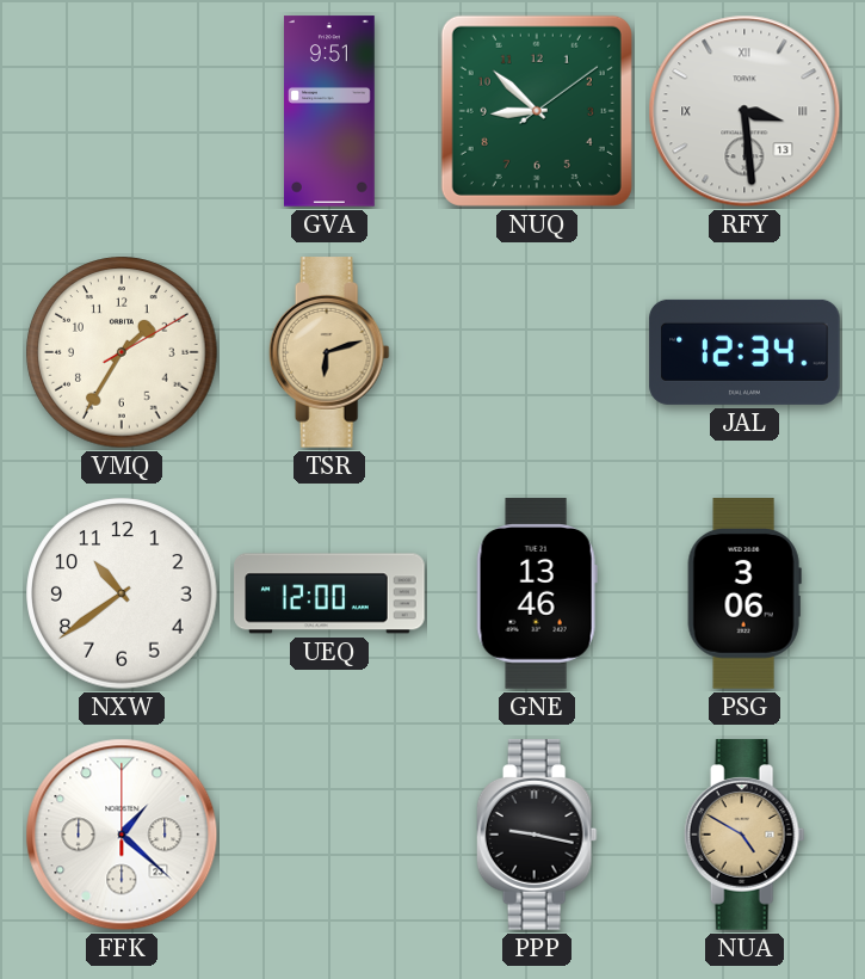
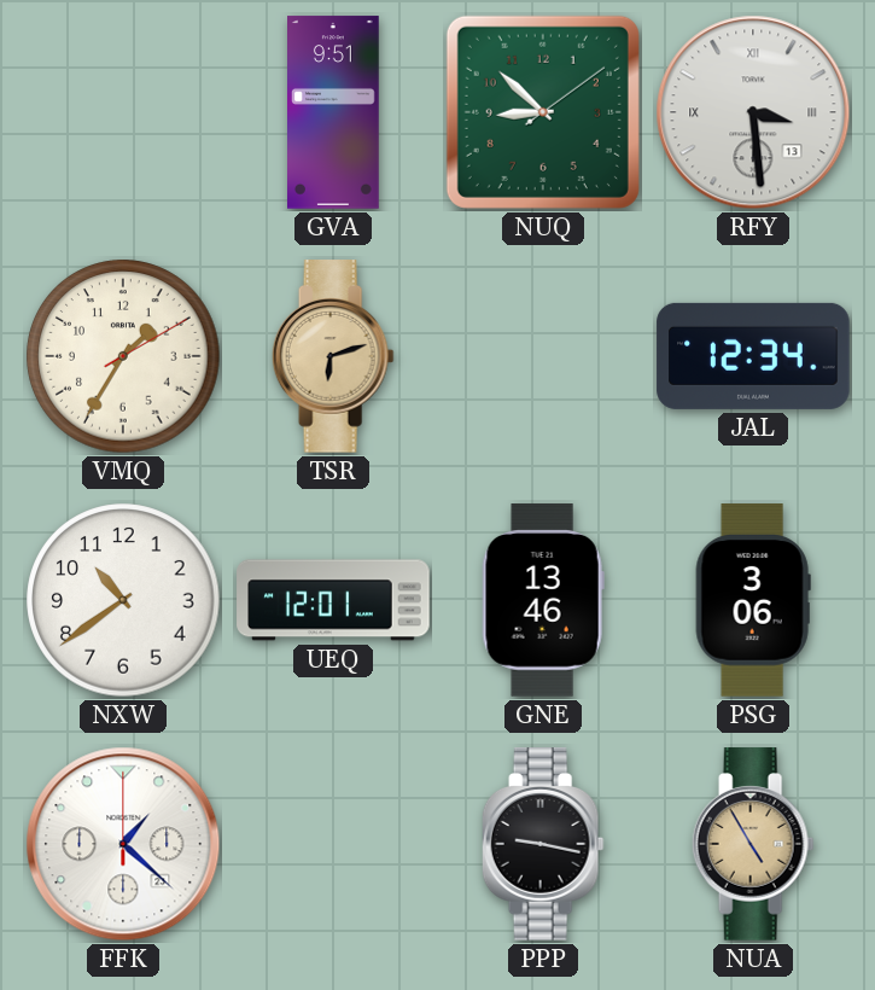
UEQ: 12:00 -> 12:01 (333, 600)
NUA: 4:50 -> 4:55 (753, 844)
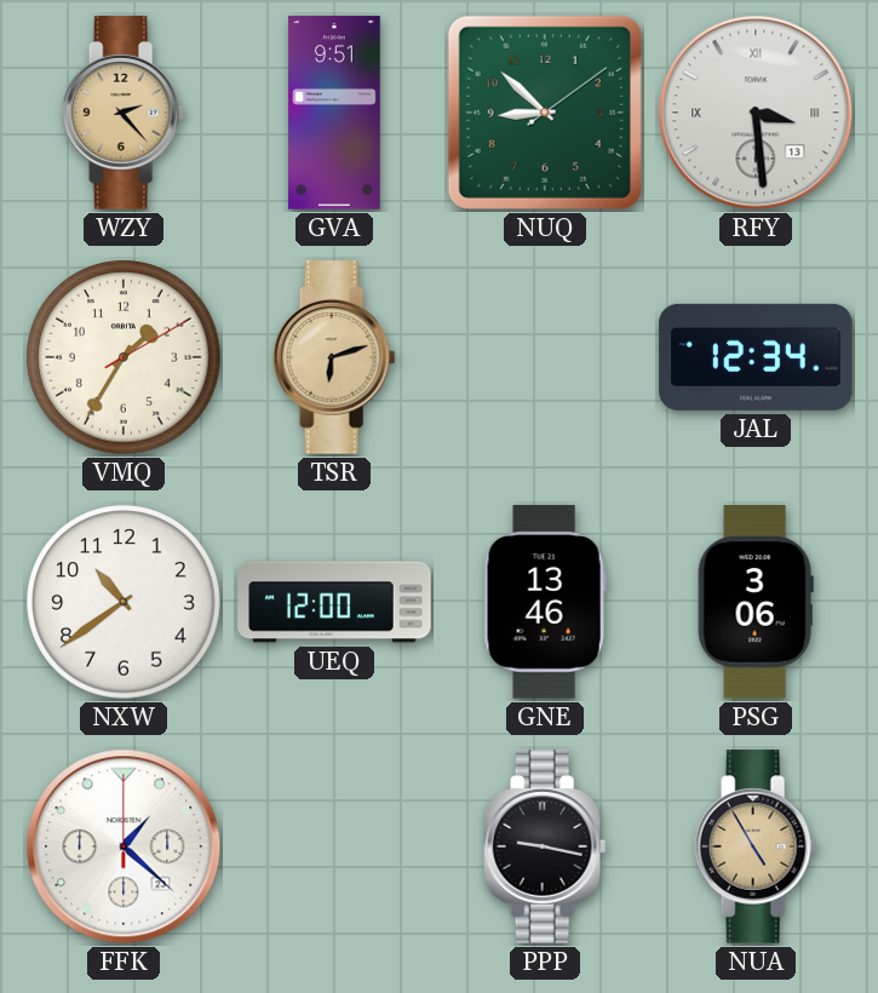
WZY: none -> 2:23 (124, 113)
UEQ: 12:01 -> 12:00 (334, 602)
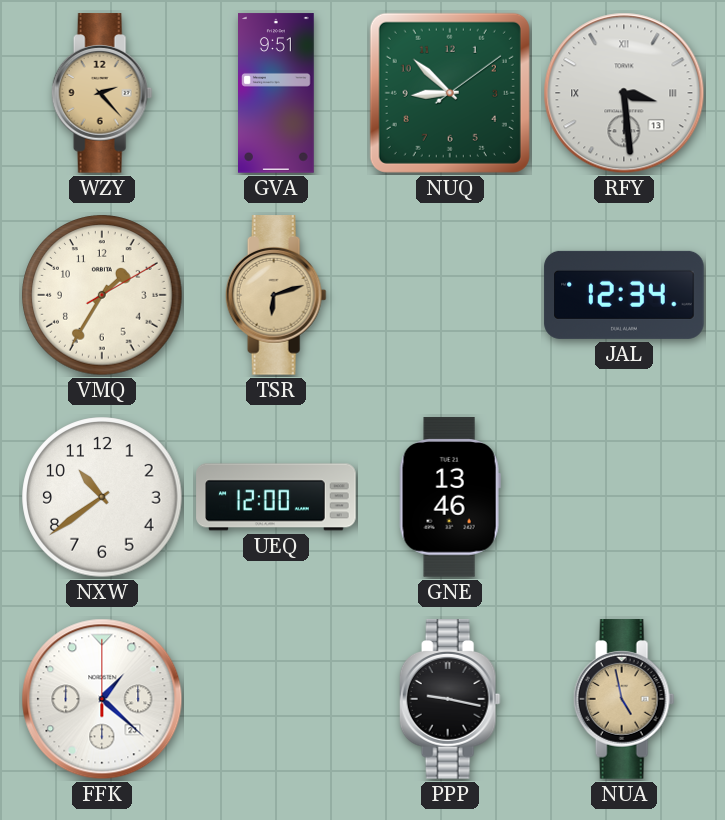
PSG: 3:06 -> none (756, 602)
NUA: 4:55 -> 4:58 (624, 699)
